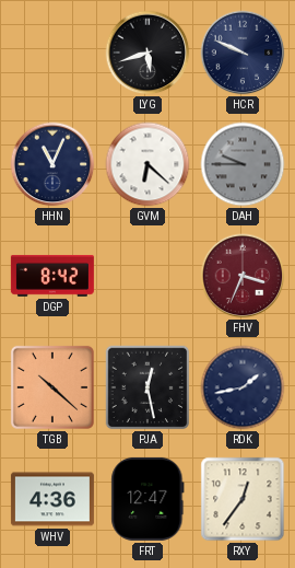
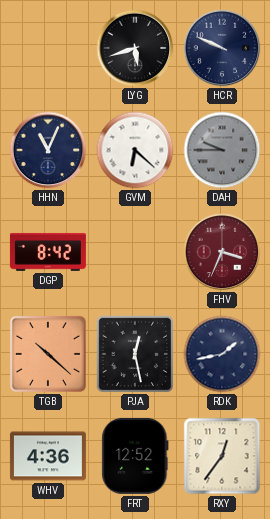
FRT: 12:47 -> 12:52 (135, 456)
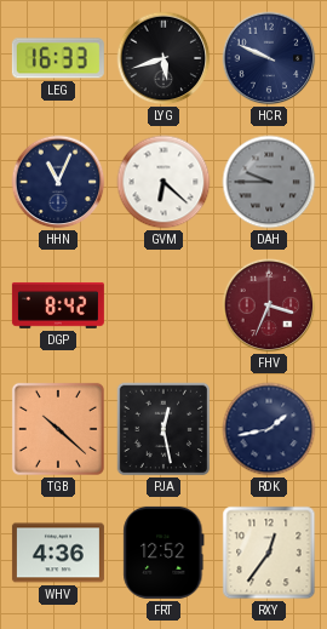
LEG: none -> 16:33 (58, 58)
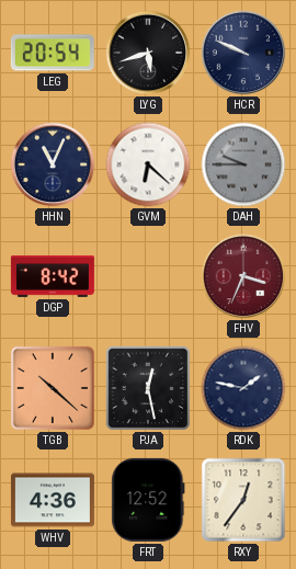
LEG: 16:33 -> 20:54 (53, 53)
RDK: 1:43 -> 1:47 (243, 388)
